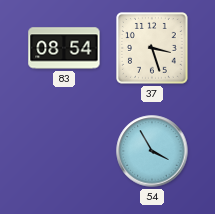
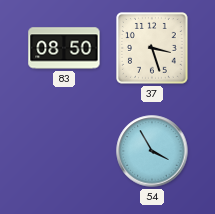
83: 08:54 -> 08:50 (64, 48)
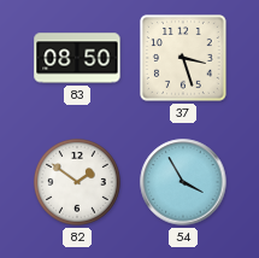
82: none -> 1:51 (77, 182)
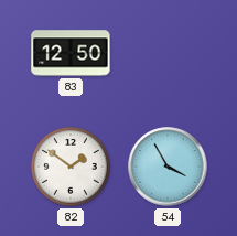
83: 08:50 -> 12:50 (71, 53)
37: 3:27 -> none (184, 59)
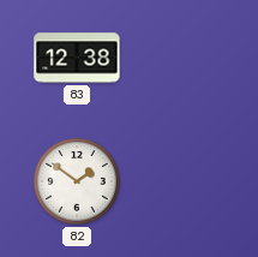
83: 12:50 -> 12:38 (77, 58)
54: 3:55 -> none (168, 167)
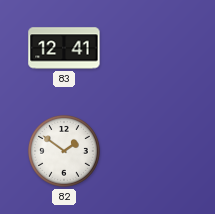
83: 12:38 -> 12:41 (64, 48)
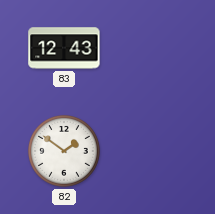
83: 12:41 -> 12:43 (64, 48)
